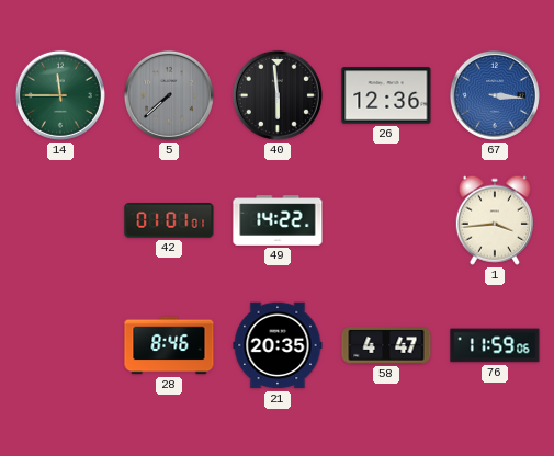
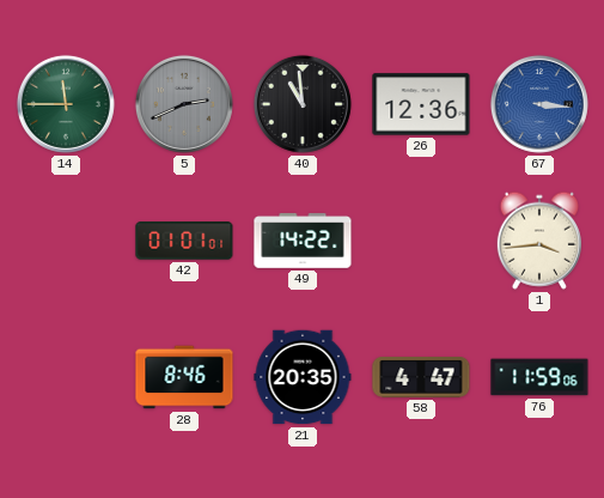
5: 7:38 -> 2:41 (184, 104)
40: 5:59 -> 10:59 (303, 104)
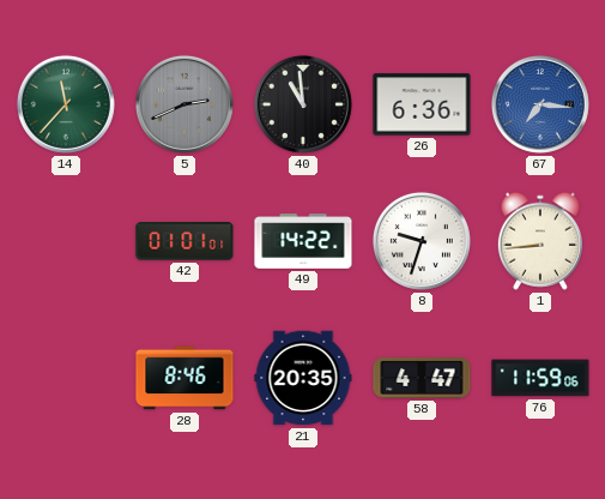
14: 11:45 -> 11:37 (66, 104)
26: 12:36 -> 6:36 (422, 104)
67: 3:16 -> 7:16 (540, 104)
8: none -> 9:33 (422, 241)
1: 3:44 -> 8:44 (540, 241)
